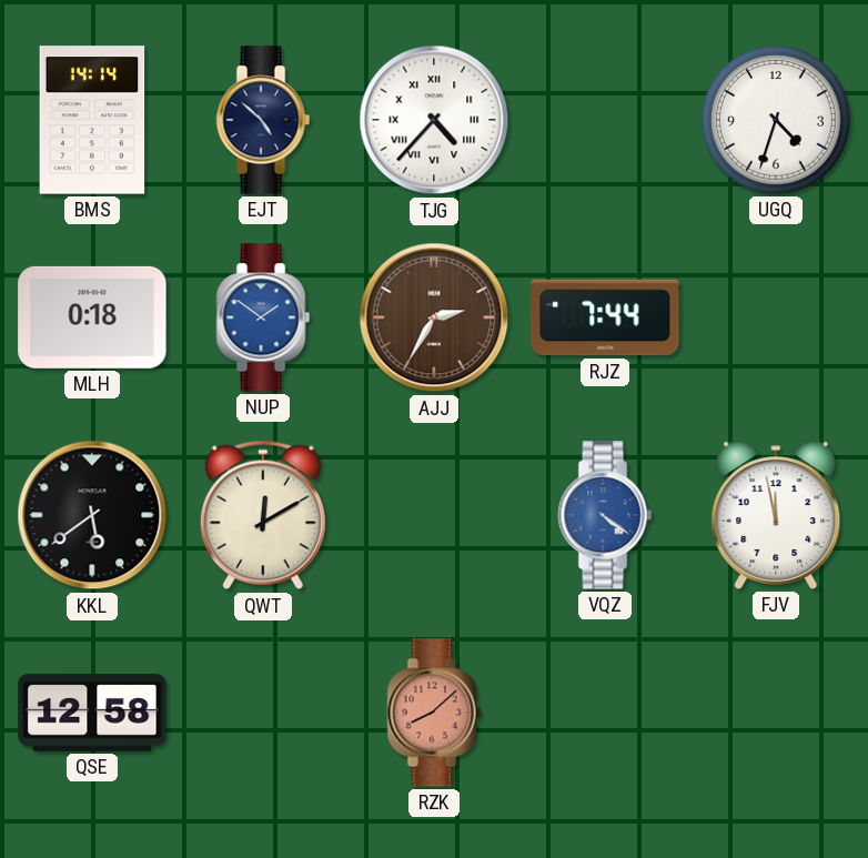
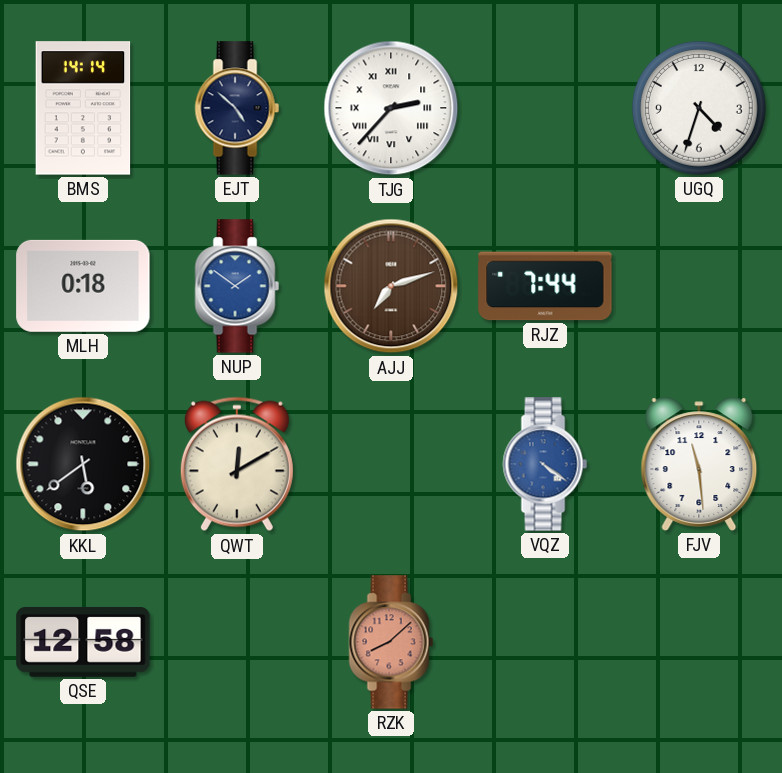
TJG: 4:37 -> 2:37 (391, 108)
AJJ: 2:35 -> 7:12 (391, 286)
FJV: 11:58 -> 11:29 (699, 464)
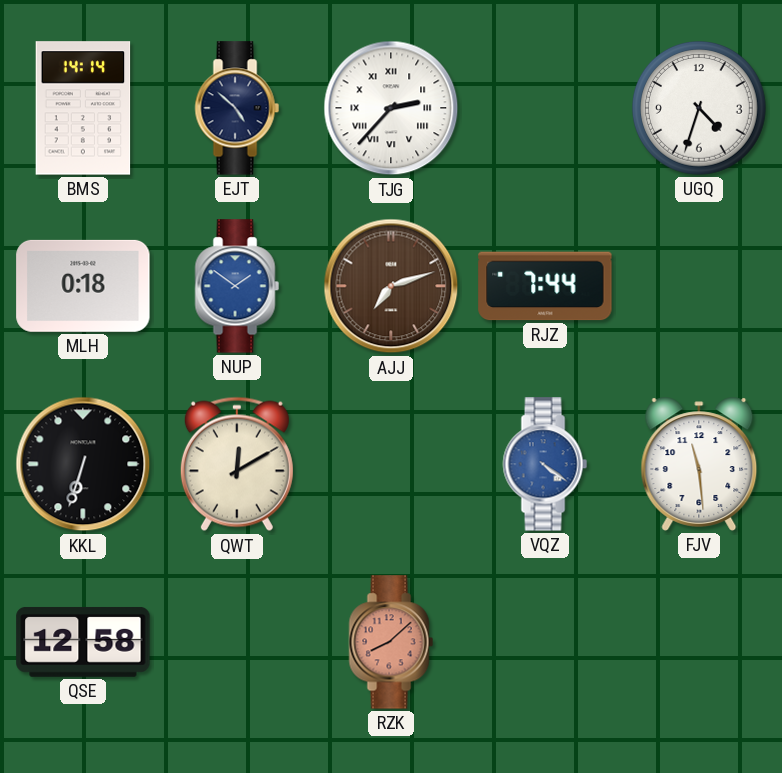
KKL: 5:39 -> 6:33 (83, 464)
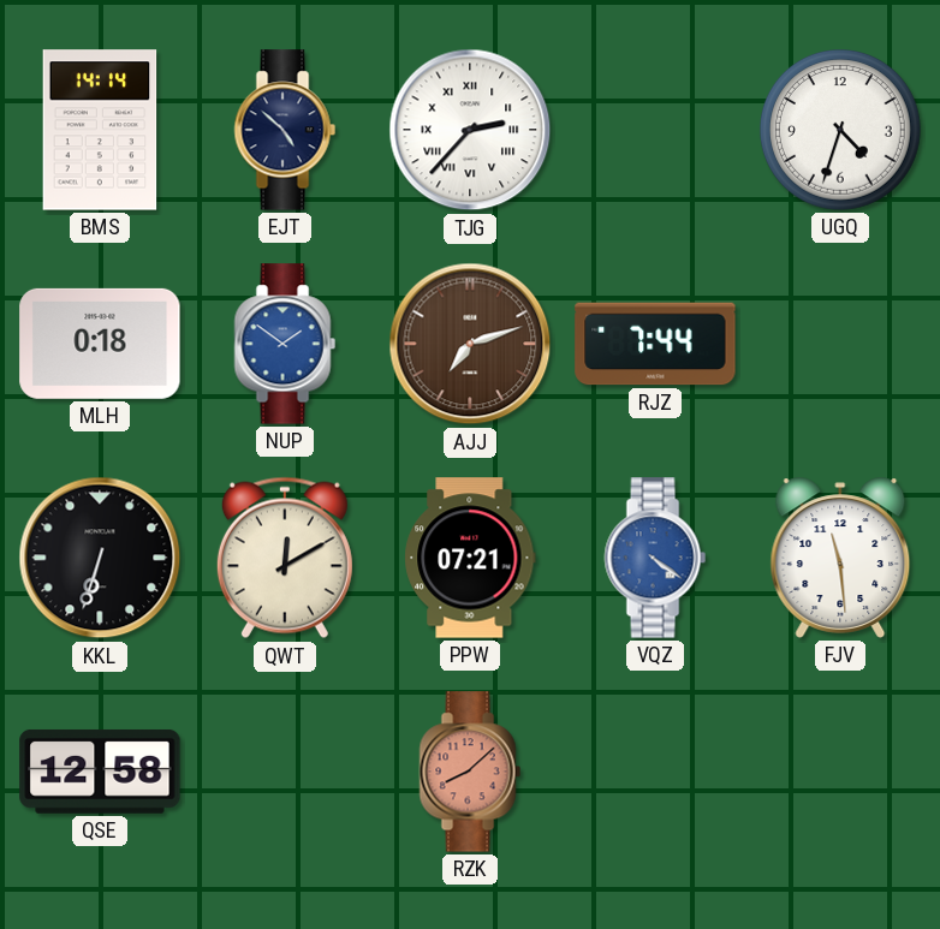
PPW: none -> 07:21 (470, 558)
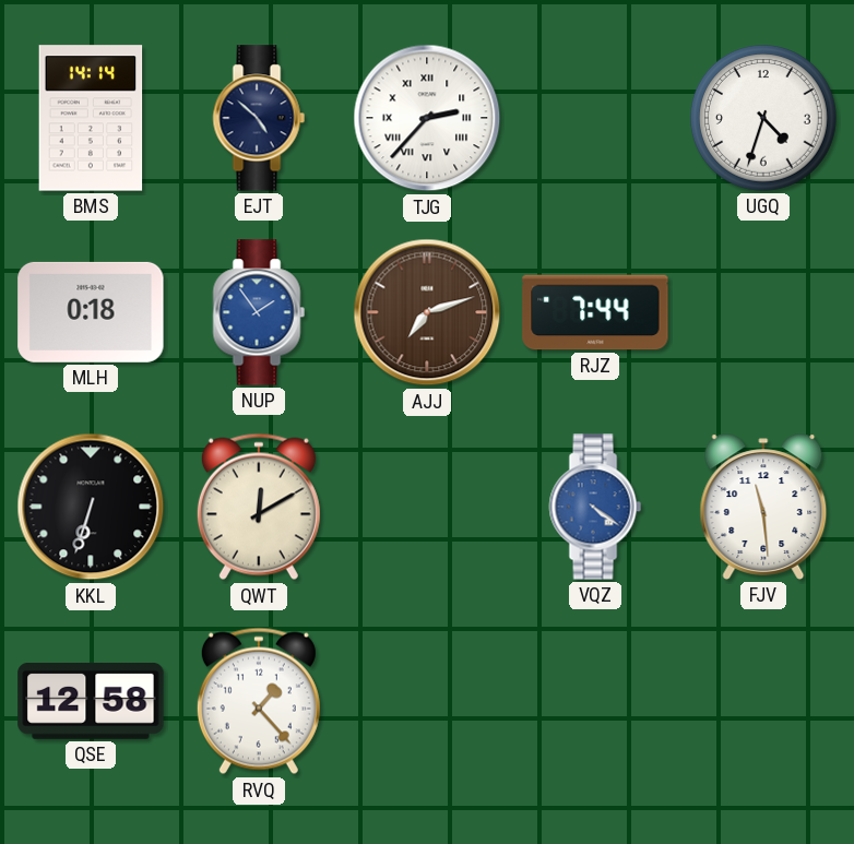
NUP: 1:51 -> 1:54 (259, 312)
PPW: 07:21 -> none (470, 558)
RVQ: none -> 1:23 (259, 701)
RZK: 8:08 -> none (470, 772)
